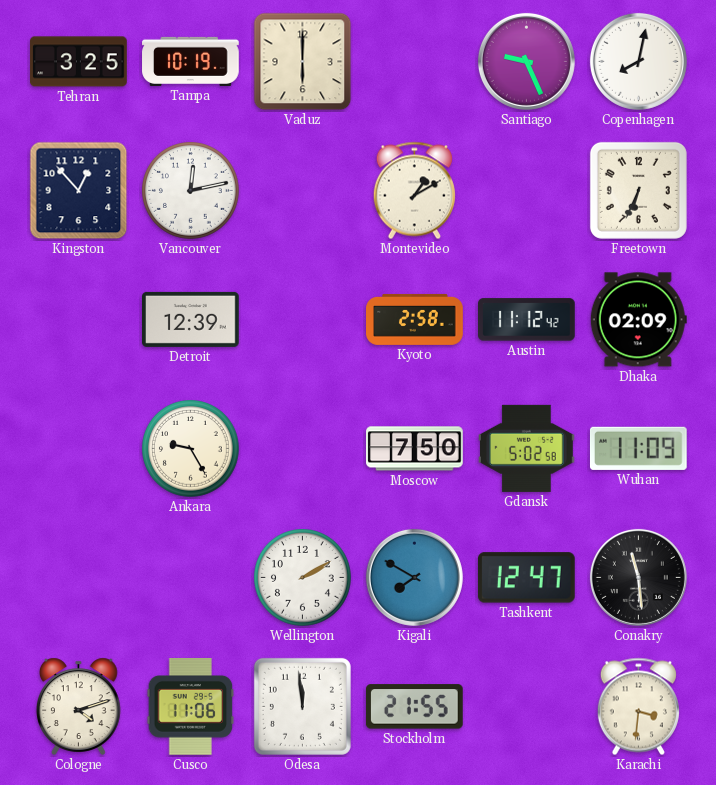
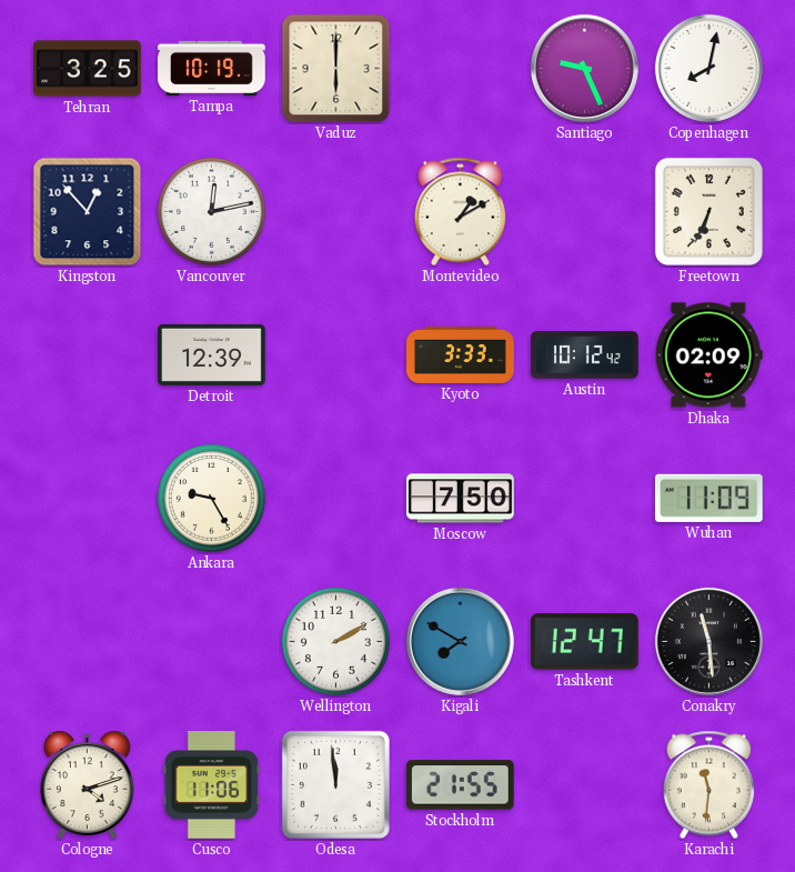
Kyoto: 2:58 -> 3:33 (461, 355)
Austin: 11:12 -> 10:12 (585, 355)
Gdansk: 5:02 -> none (527, 448)
Karachi: 3:31 -> 11:31 (708, 785)
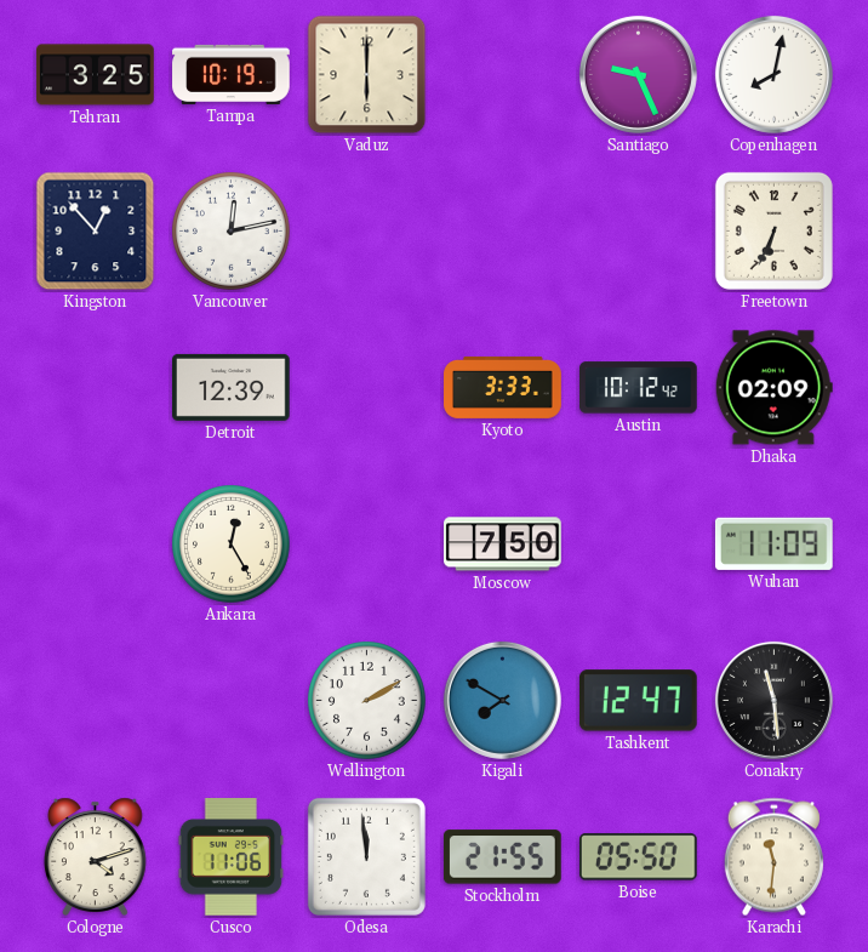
Montevideo: 1:10 -> none (460, 212)
Ankara: 9:25 -> 12:25 (232, 545)
Boise: none -> 05:50 (638, 857)
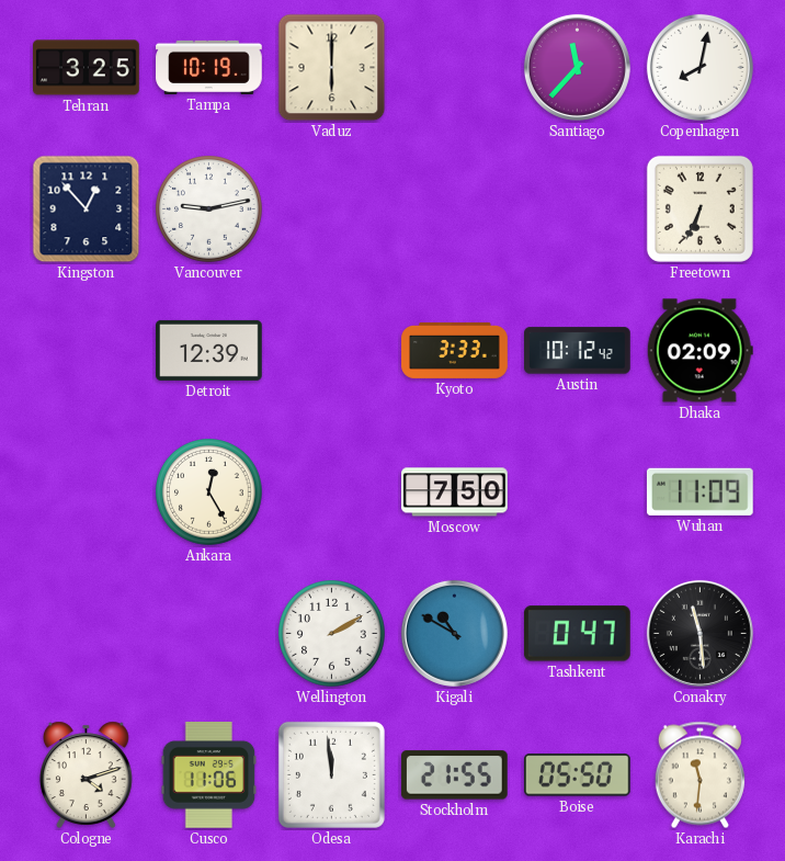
Santiago: 9:26 -> 11:37 (577, 67)
Vancouver: 12:13 -> 9:13 (209, 209)
Kigali: 7:50 -> 10:50 (454, 633)
Tashkent: 12:47 -> 0:47 (577, 634)
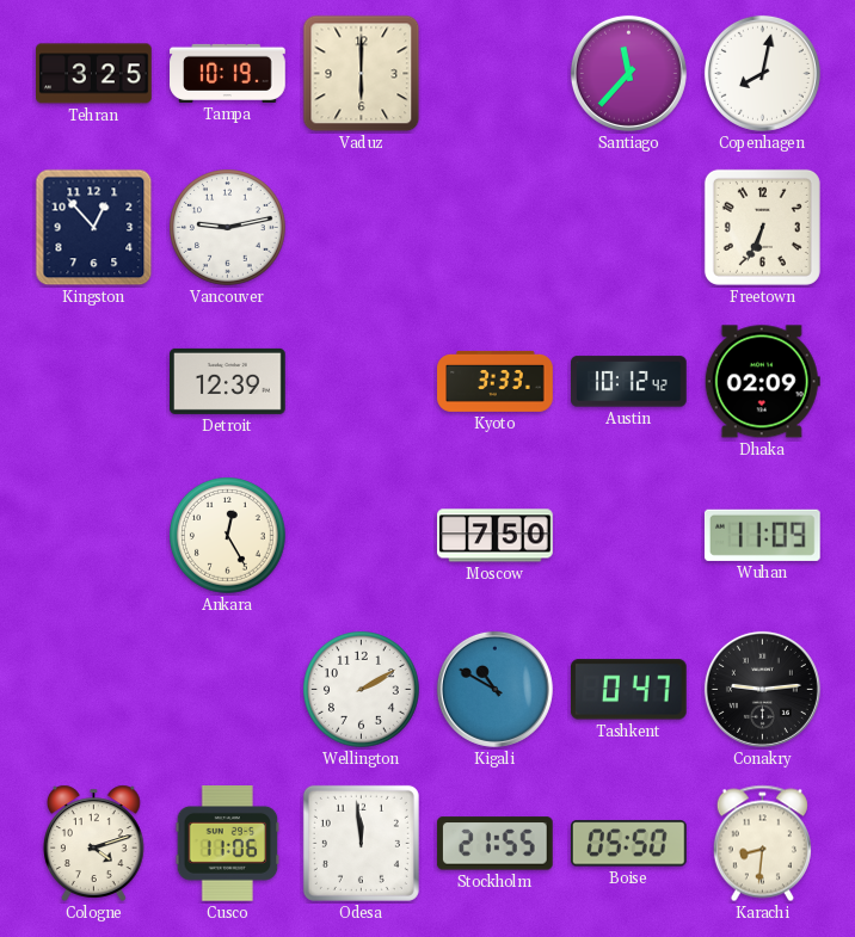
Conakry: 11:29 -> 9:14 (762, 689)
Karachi: 11:31 -> 8:31 (762, 844)
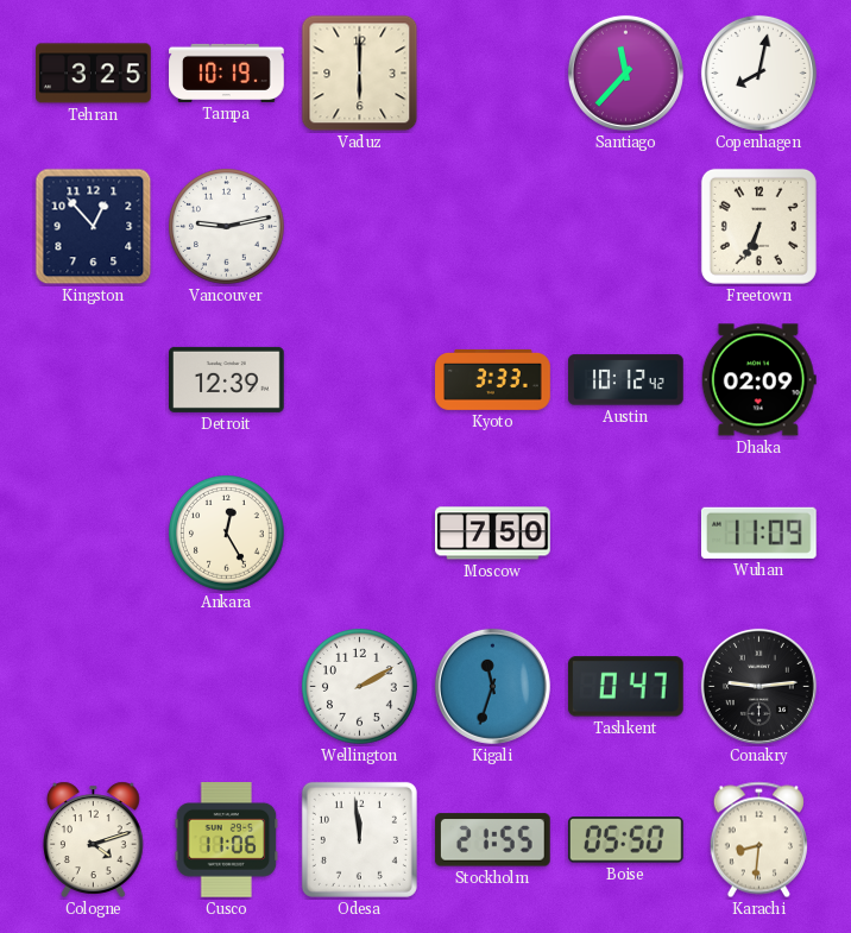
Kigali: 10:50 -> 11:33 (492, 686)
